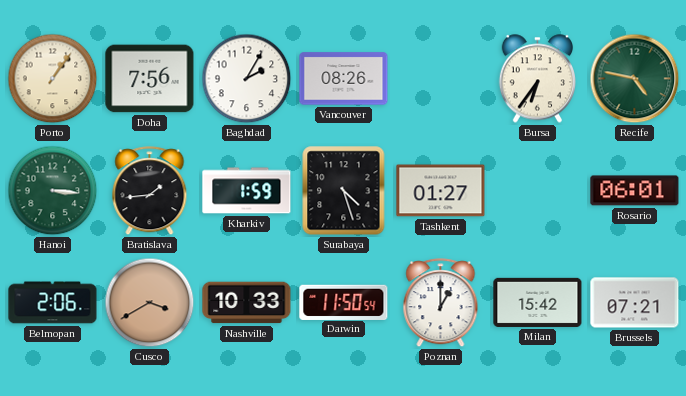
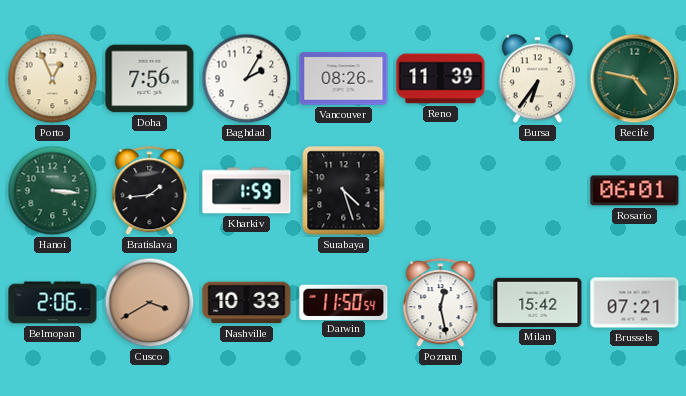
Porto: 1:06 -> 12:56 (53, 79)
Reno: none -> 11:39 (441, 79)
Tashkent: 01:27 -> none (441, 191)
Poznan: 1:00 -> 12:28 (441, 303)
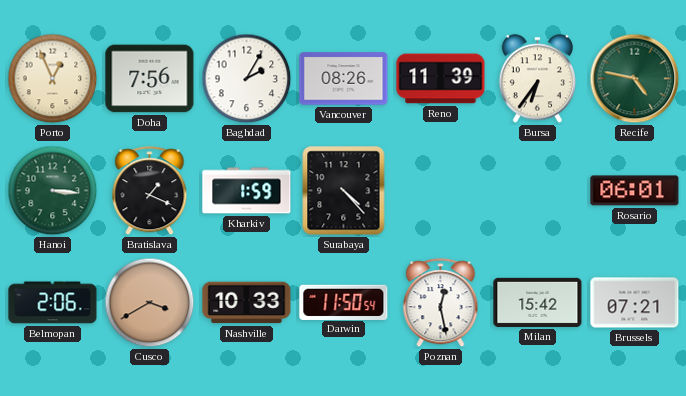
Bratislava: 1:44 -> 1:19 (150, 191)
Surabaya: 4:27 -> 4:23 (344, 191)
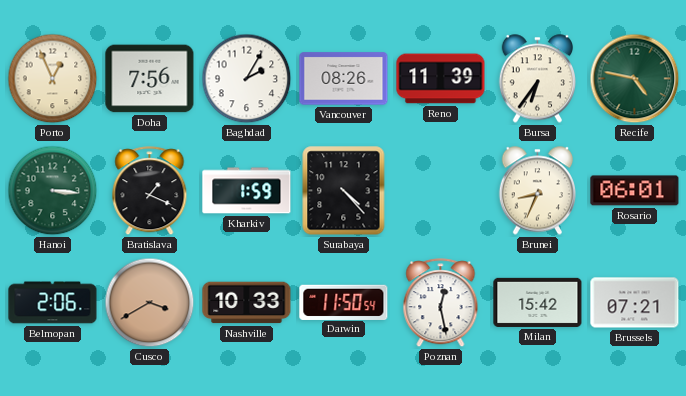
Brunei: none -> 8:34 (537, 191)
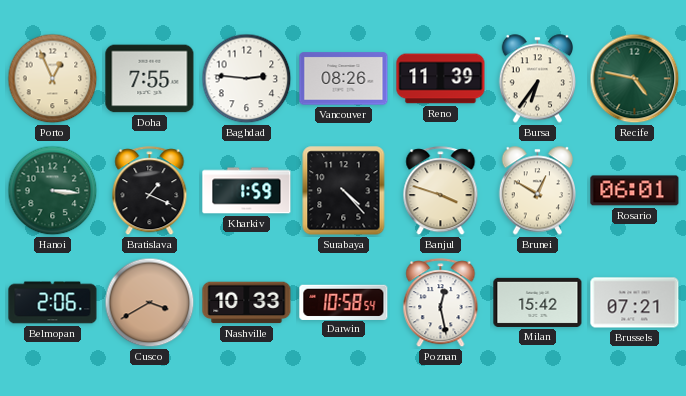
Doha: 7:56 -> 7:55 (150, 79)
Baghdad: 2:05 -> 2:46 (247, 79)
Banjul: none -> 3:48 (441, 191)
Brunei: 8:34 -> 12:50 (537, 191)
Darwin: 11:50 -> 10:58 (344, 302)
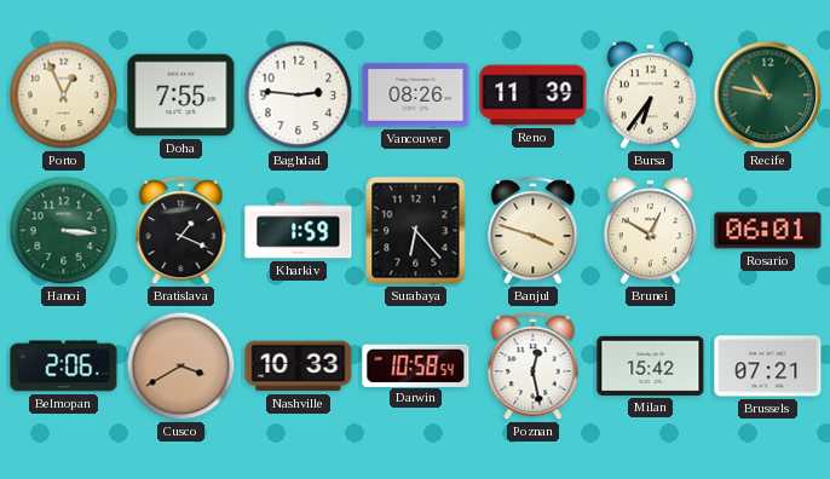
Recife: 4:47 -> 10:47 (768, 96)
Surabaya: 4:23 -> 6:23 (416, 231)
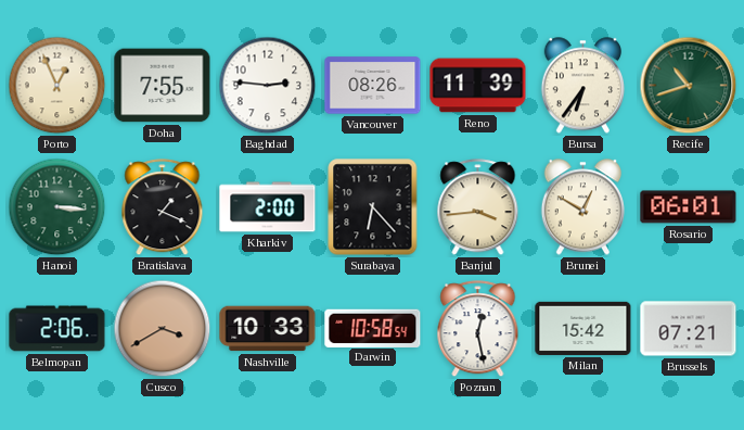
Recife: 10:47 -> 10:42 (689, 86)
Kharkiv: 1:59 -> 2:00 (268, 207)
Banjul: 3:48 -> 3:44 (478, 207)
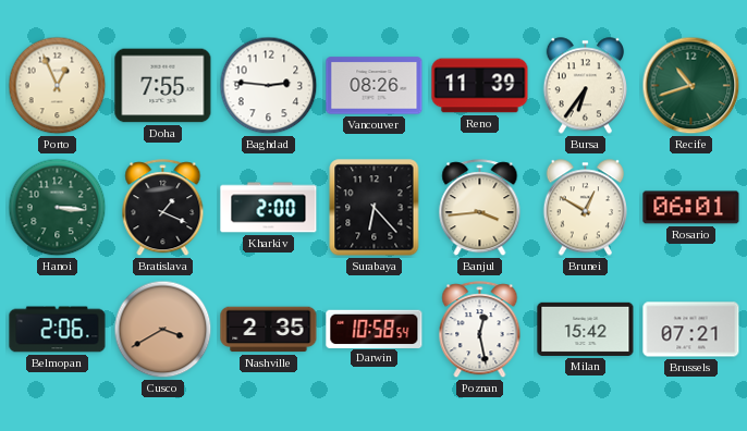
Nashville: 10:33 -> 2:35 (269, 330)
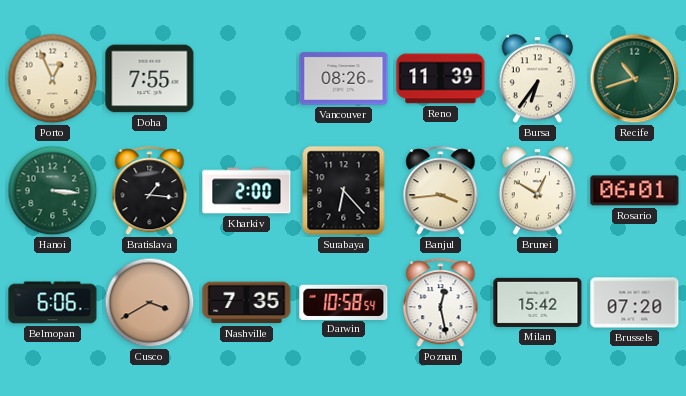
Baghdad: 2:46 -> none (269, 86)
Bratislava: 1:19 -> 1:16 (150, 191)
Belmopan: 2:06 -> 6:06 (53, 303)
Nashville: 2:35 -> 7:35 (247, 303)
Brussels: 07:21 -> 07:20 (635, 303)
